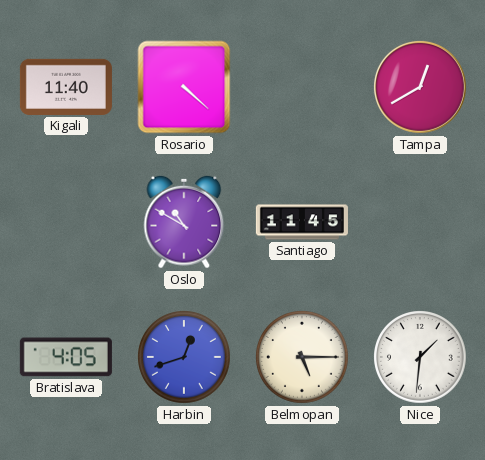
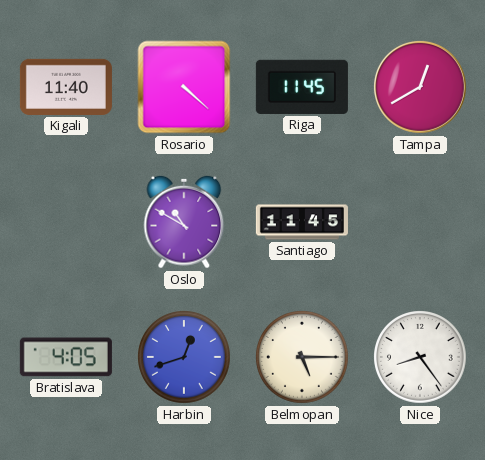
Riga: none -> 11:45 (302, 87)
Nice: 1:31 -> 8:24 (421, 358)
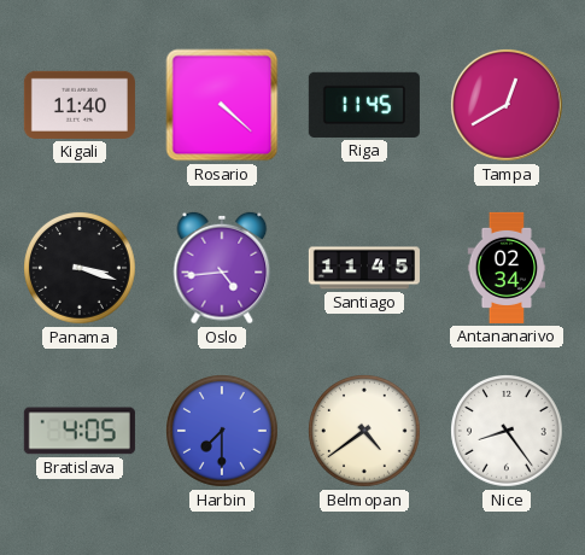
Panama: none -> 3:18 (81, 269)
Oslo: 10:50 -> 4:44 (222, 268)
Antananarivo: none -> 02:34 (507, 268)
Harbin: 12:42 -> 7:30 (223, 432)
Belmopan: 5:15 -> 4:39 (365, 432)
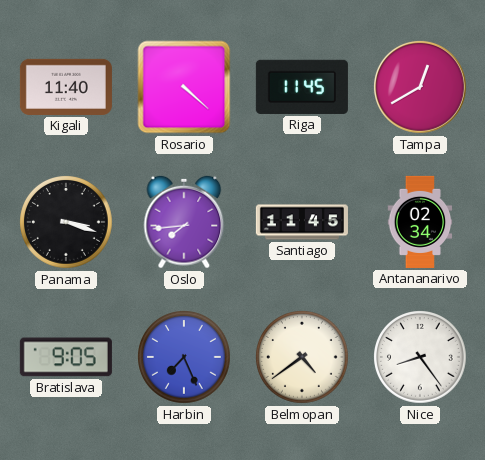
Oslo: 4:44 -> 7:44 (184, 222)
Bratislava: 4:05 -> 9:05 (66, 357)
Harbin: 7:30 -> 7:26 (185, 358)
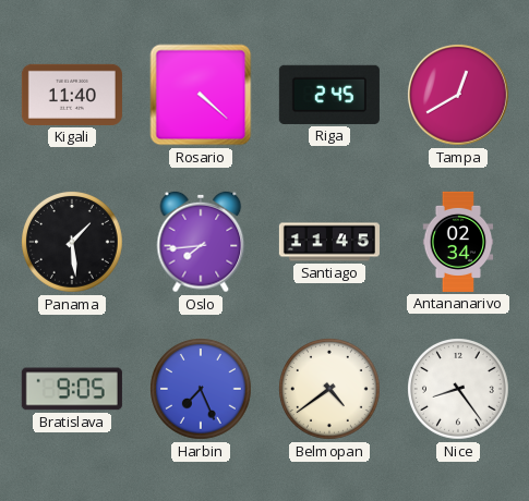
Riga: 11:45 -> 2:45 (329, 95)
Panama: 3:18 -> 1:29 (73, 243)
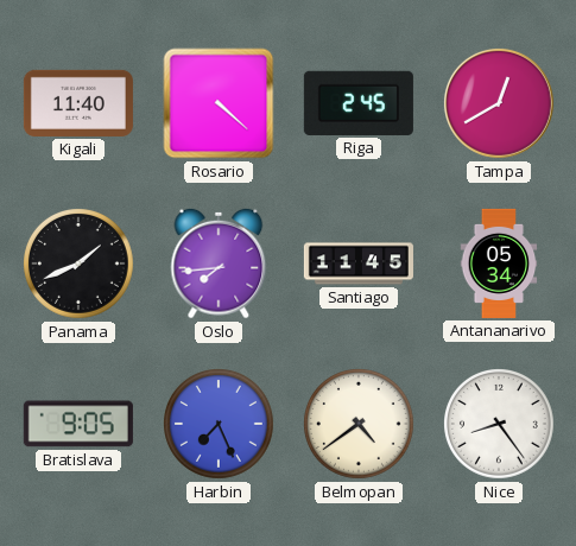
Panama: 1:29 -> 1:41 (80, 265)
Antananarivo: 02:34 -> 05:34 (499, 264)
